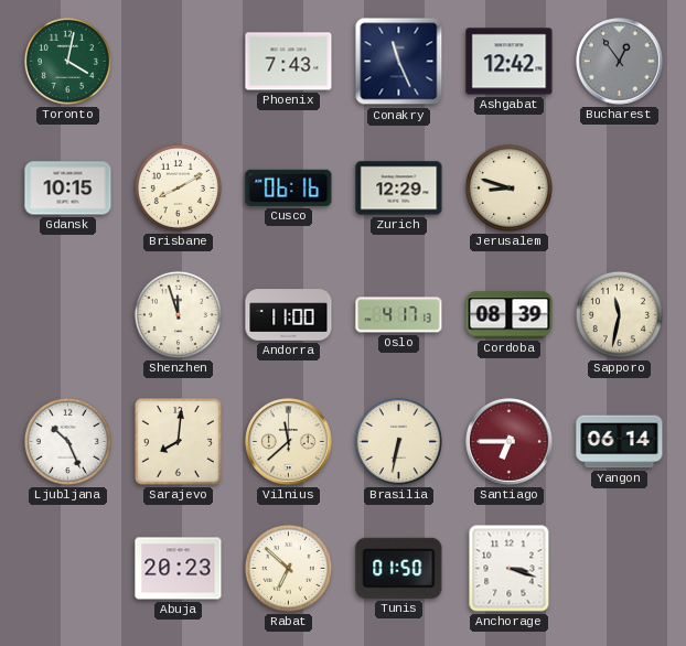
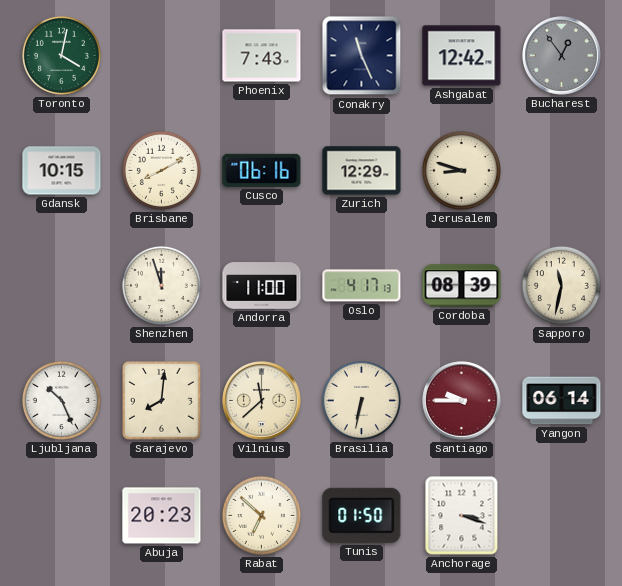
Santiago: 6:45 -> 9:45 (462, 401)
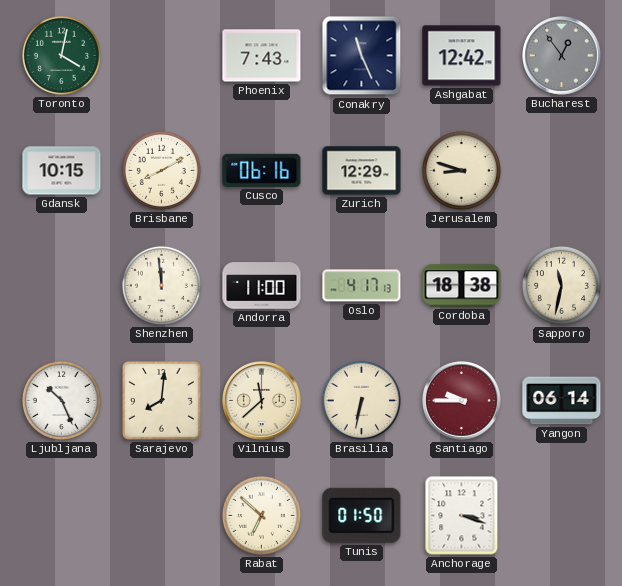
Shenzhen: 11:57 -> 11:59 (161, 285)
Cordoba: 08:39 -> 18:38 (462, 286)
Abuja: 20:23 -> none (162, 516)
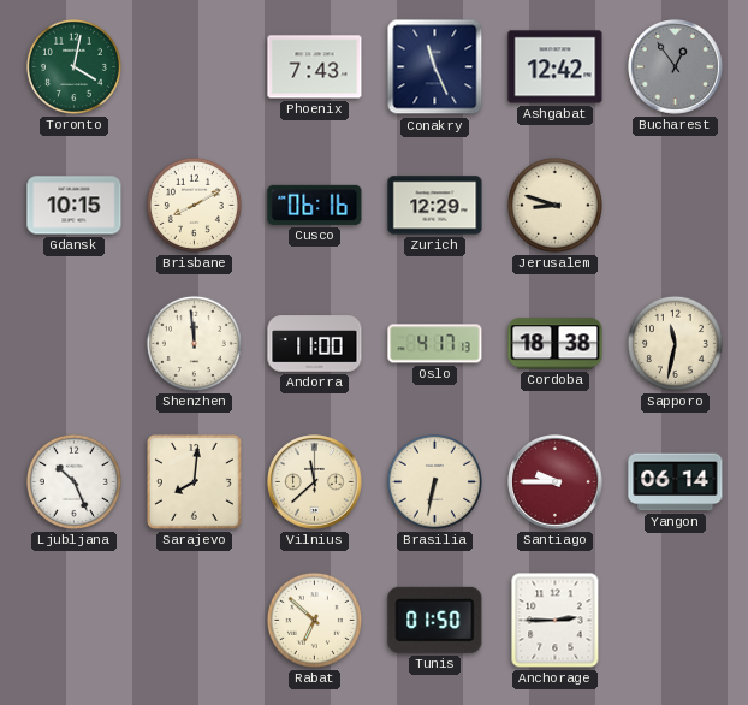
Anchorage: 3:18 -> 2:45 (556, 621)
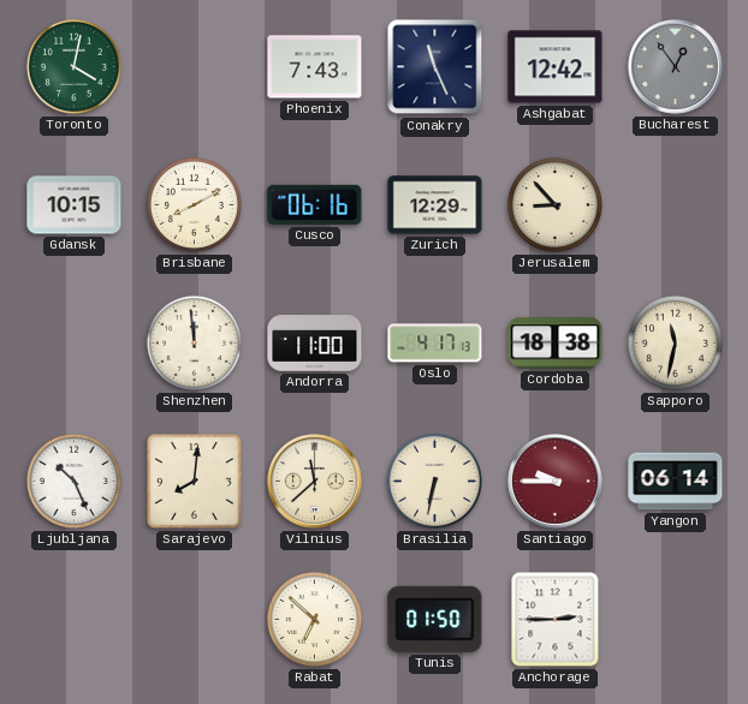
Jerusalem: 8:48 -> 8:53 (554, 204)
